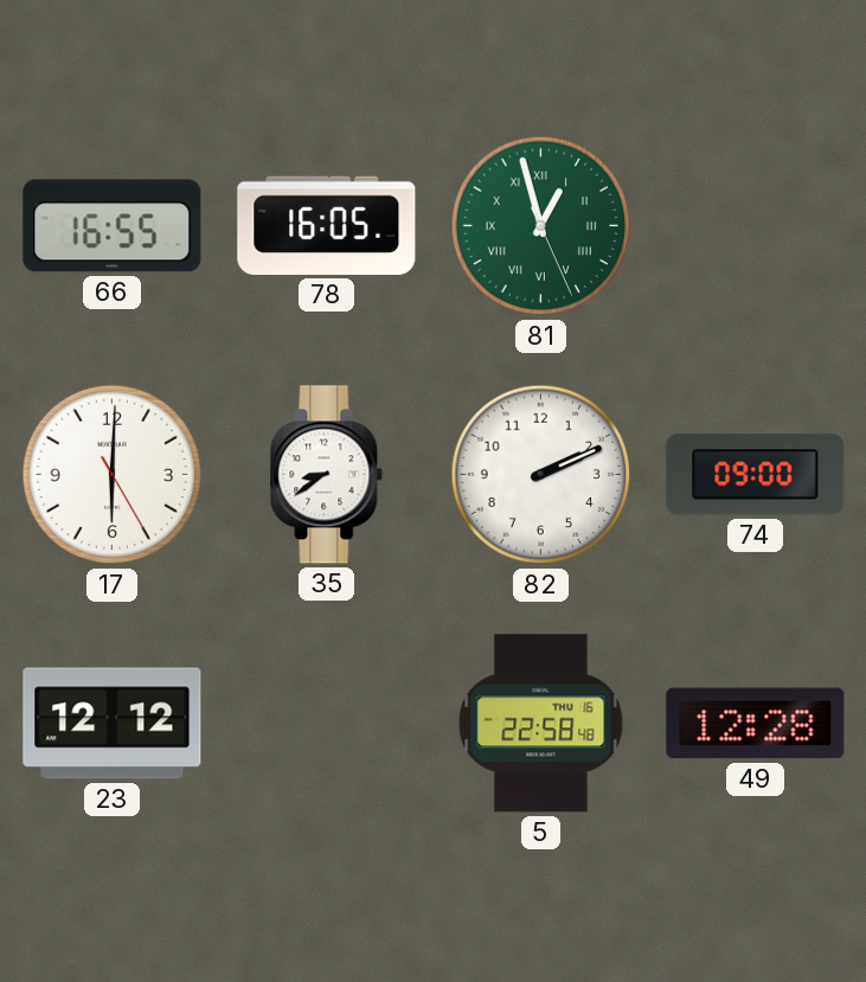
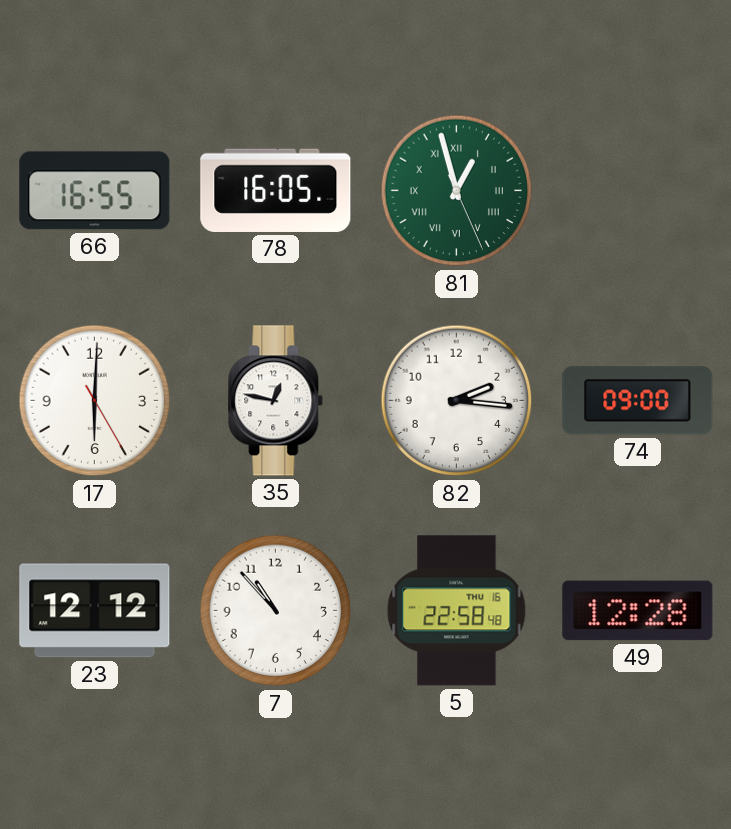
35: 8:39 -> 12:47 (276, 401)
82: 2:11 -> 2:16 (457, 401)
7: none -> 10:53 (276, 611)
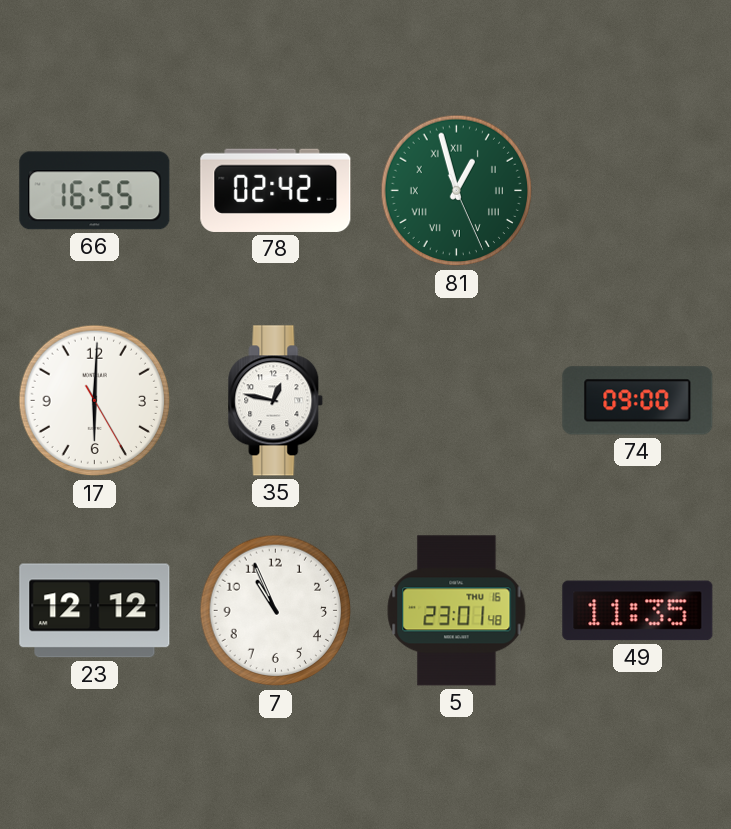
78: 16:05 -> 02:42 (276, 190)
82: 2:16 -> none (457, 401)
7: 10:53 -> 10:56 (276, 611)
5: 22:58 -> 23:01 (457, 611)
49: 12:28 -> 11:35 (638, 611)
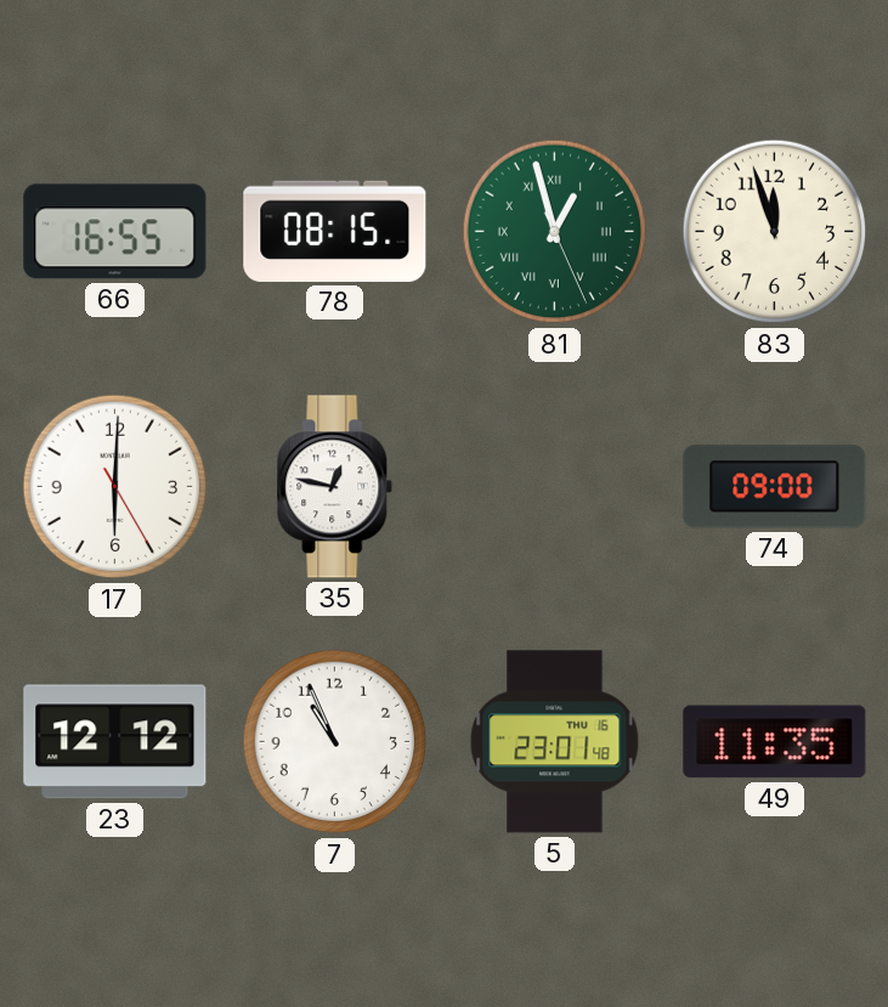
78: 02:42 -> 08:15 (335, 231)
83: none -> 11:57 (775, 232)
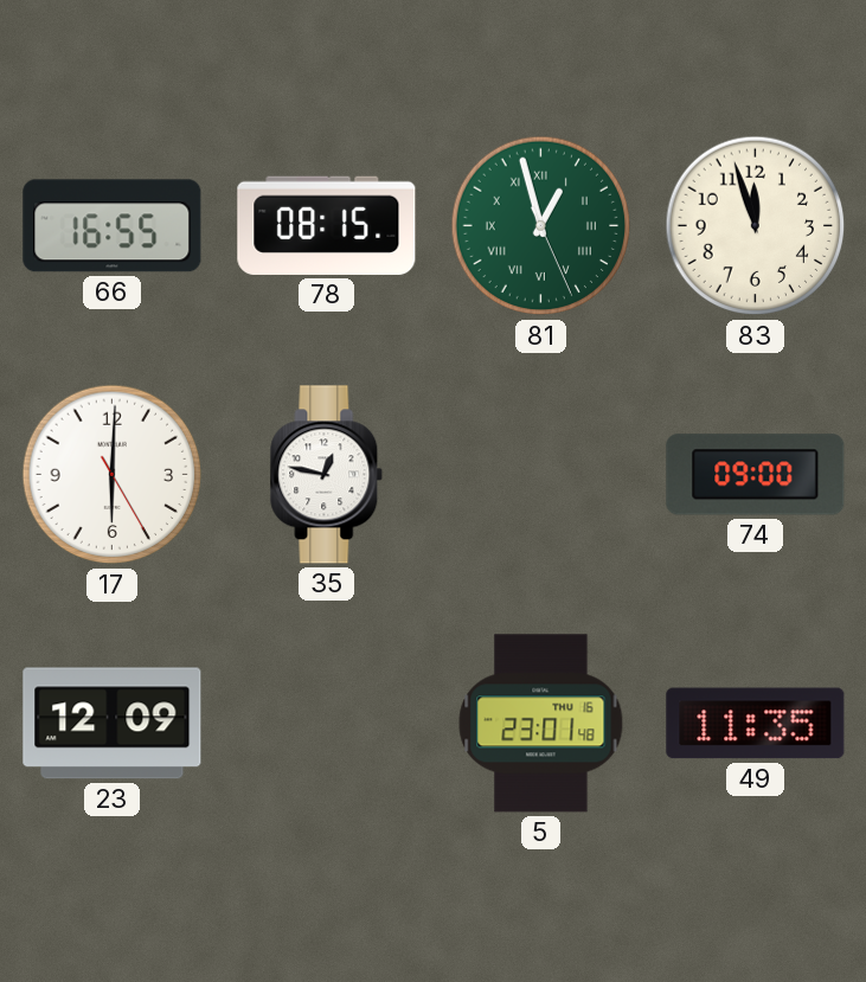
23: 12:12 -> 12:09 (113, 724)
7: 10:56 -> none (335, 742)
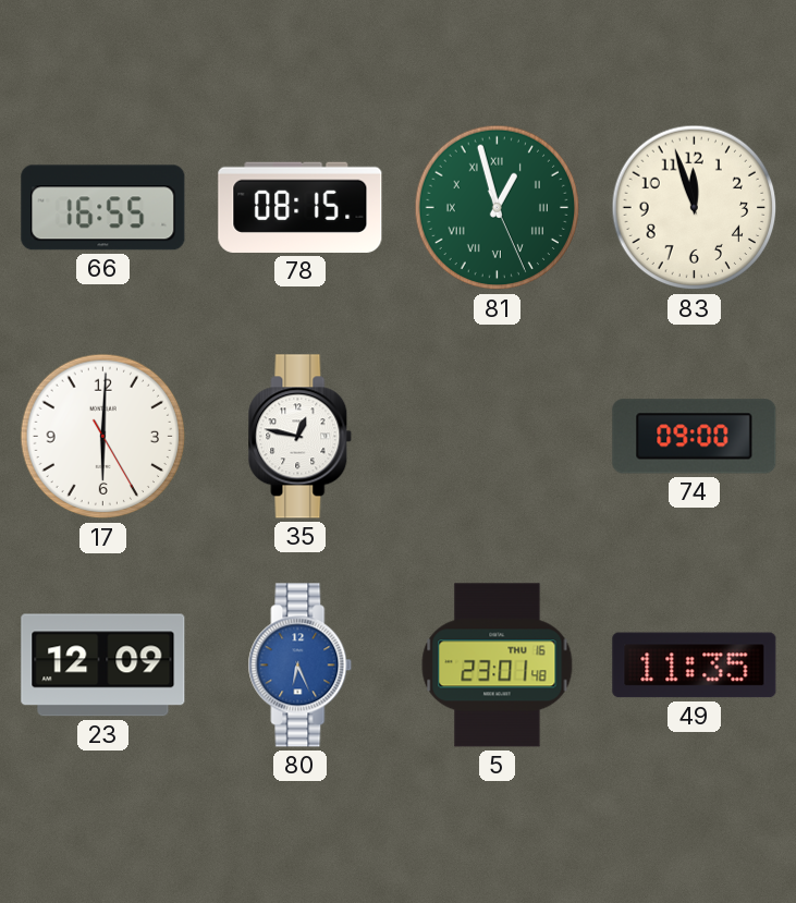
80: none -> 6:26 (301, 666)
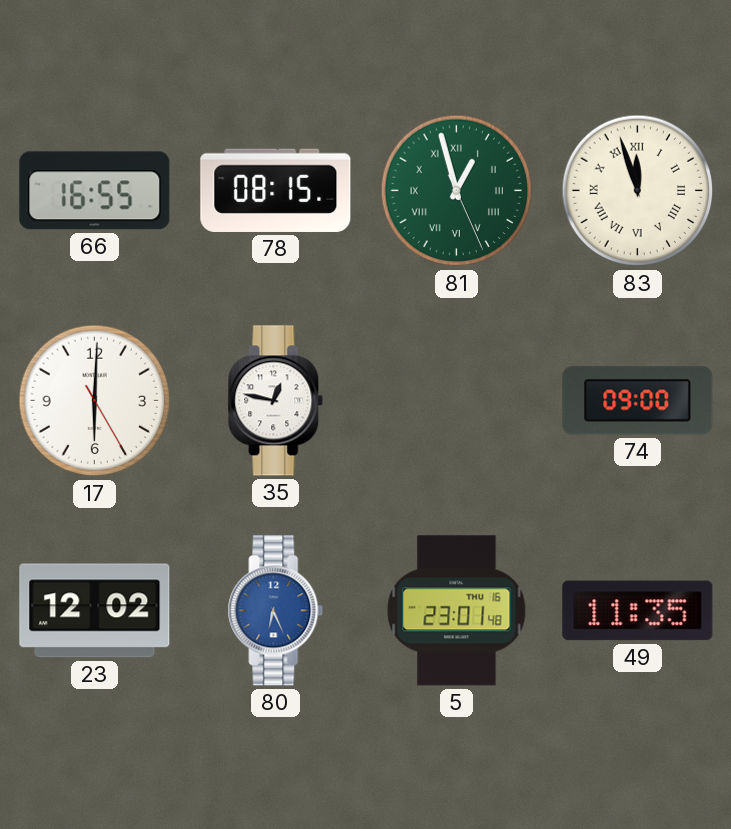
83 numerals: Arabic -> Roman (638, 191)
23: 12:09 -> 12:02 (95, 611)
